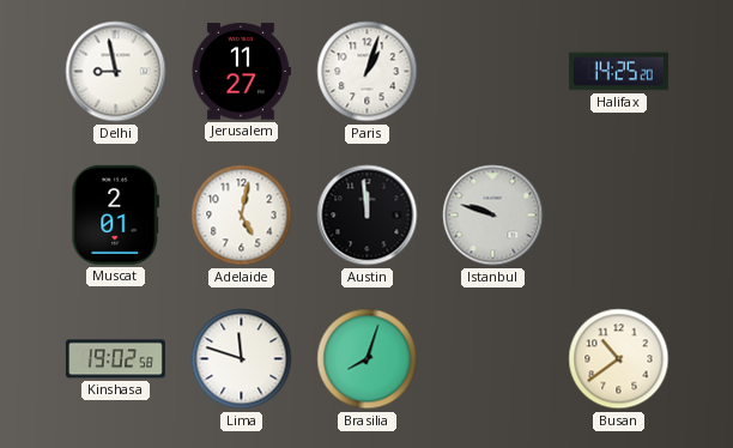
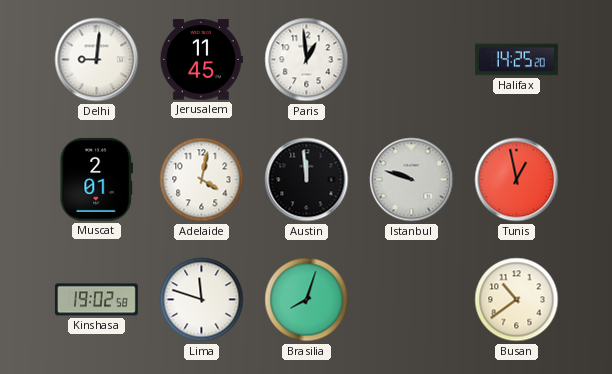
Delhi: 8:58 -> 9:01 (97, 60)
Jerusalem: 11:27 -> 11:45 (201, 60)
Paris: 1:03 -> 12:59 (307, 60)
Adelaide: 5:02 -> 4:02 (202, 180)
Tunis: none -> 12:58 (517, 180)
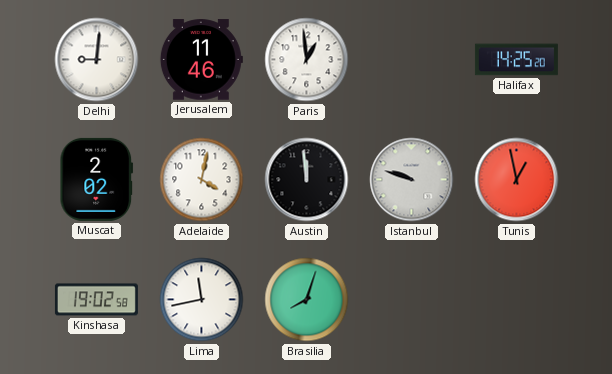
Jerusalem: 11:45 -> 11:46 (201, 60)
Muscat: 2:01 -> 2:02 (97, 179)
Lima: 11:48 -> 11:43 (202, 300)
Busan: 10:39 -> none (517, 300)
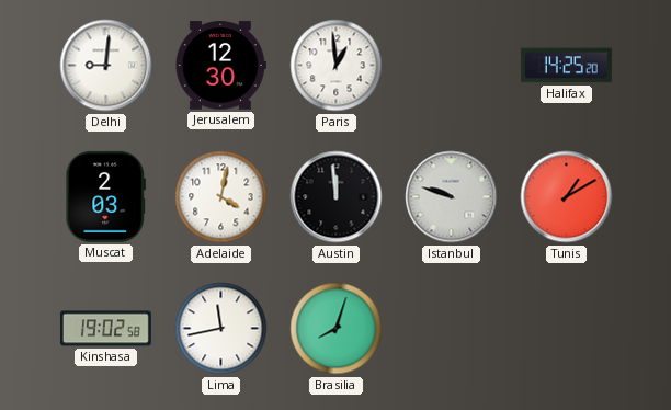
Jerusalem: 11:46 -> 12:30 (220, 66)
Muscat: 2:02 -> 2:03 (106, 196)
Tunis: 12:58 -> 1:10 (567, 197)
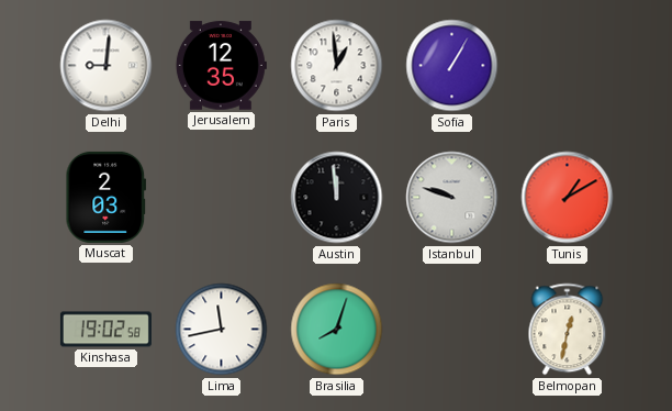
Jerusalem: 12:30 -> 12:35 (221, 66)
Sofia: none -> 1:05 (452, 66)
Halifax: 14:25 -> none (566, 66)
Adelaide: 4:02 -> none (221, 197)
Belmopan: none -> 12:32 (568, 330)
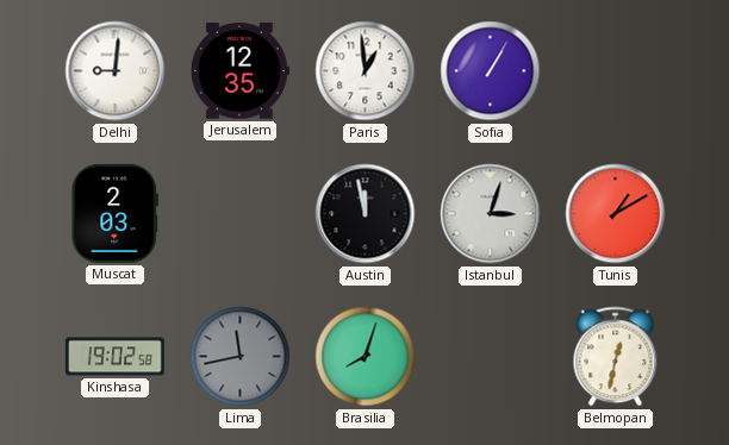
Austin: 11:59 -> 11:58 (366, 214)
Istanbul: 9:48 -> 3:03 (491, 214)
Lima dial: white -> grey (241, 357)
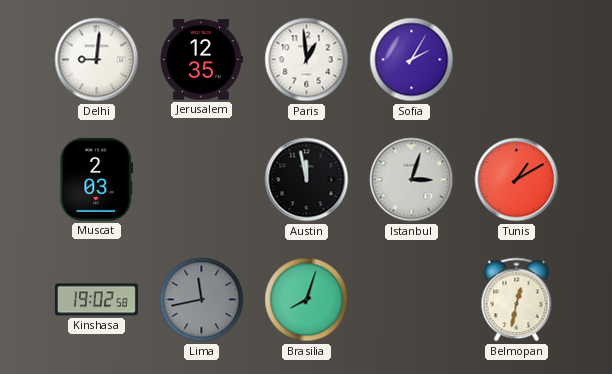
Sofia: 1:05 -> 2:05 (412, 60)
